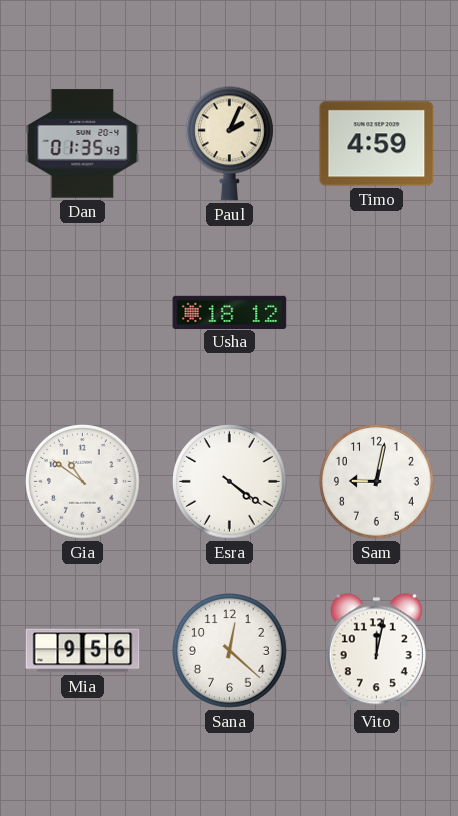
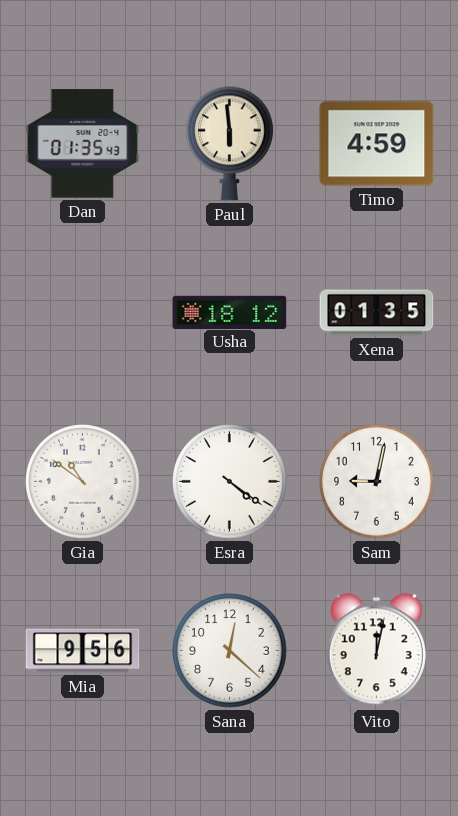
Paul: 2:04 -> 5:59 (229, 144)
Xena: none -> 01:35 (377, 313)
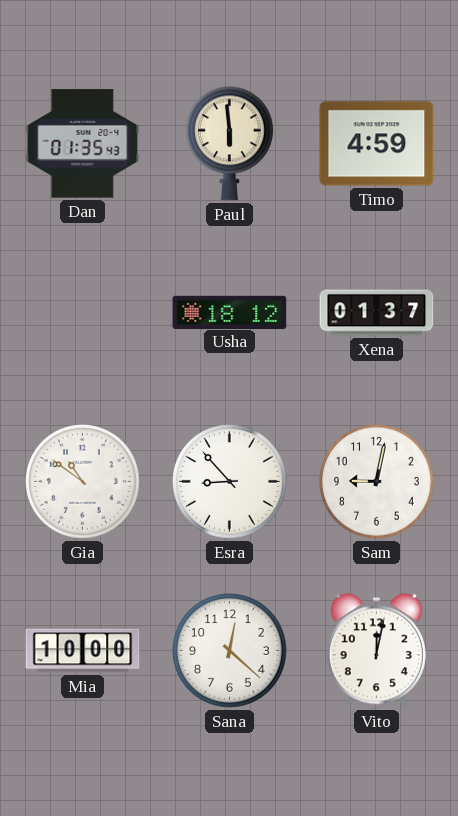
Xena: 01:35 -> 01:37 (377, 313)
Esra: 4:21 -> 8:53 (230, 482)
Mia: 9:56 -> 10:00 (83, 651)
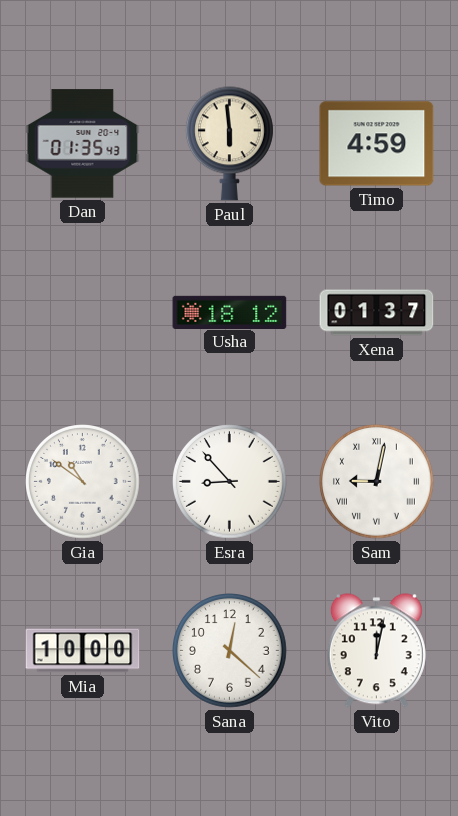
Sam numerals: Arabic -> Roman (377, 482)
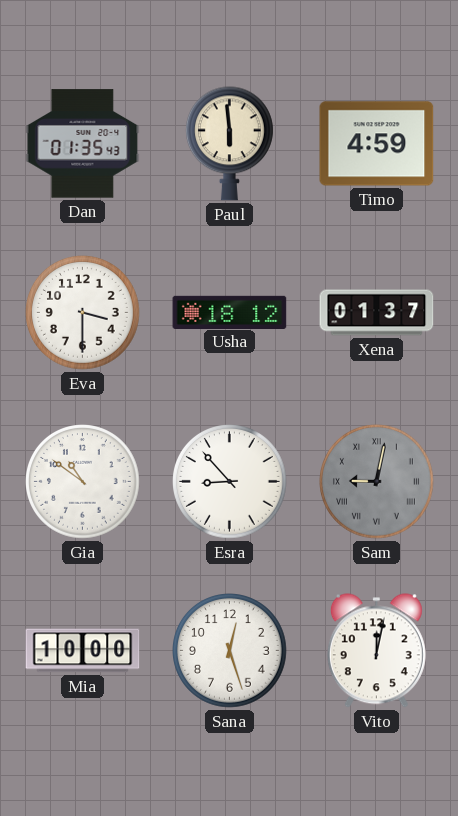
Eva: none -> 3:30 (83, 313)
Sam dial: white -> grey (377, 482)
Sana: 12:22 -> 12:27 (230, 651)
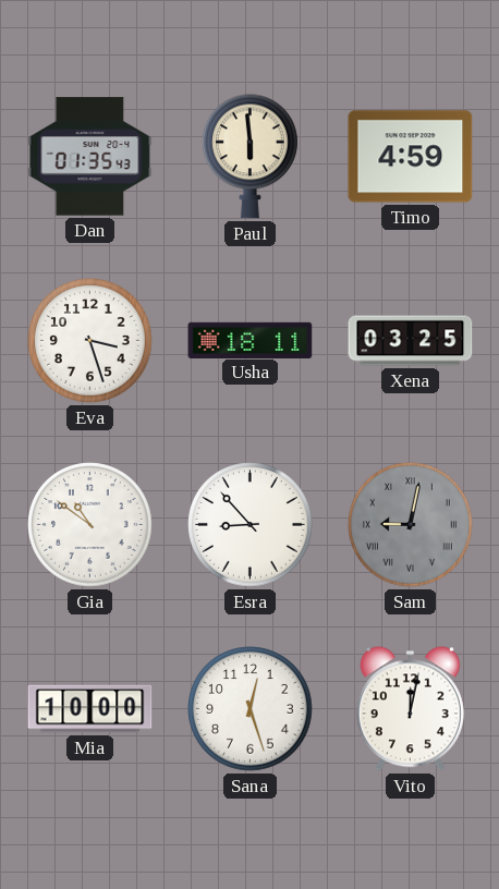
Eva: 3:30 -> 3:27 (90, 341)
Usha: 18:12 -> 18:11 (251, 340)
Xena: 01:37 -> 03:25 (411, 341)
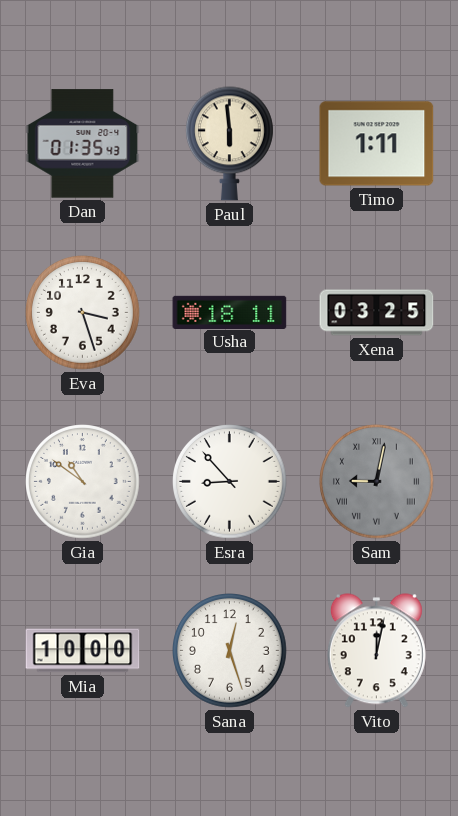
Timo: 4:59 -> 1:11 (377, 144)
